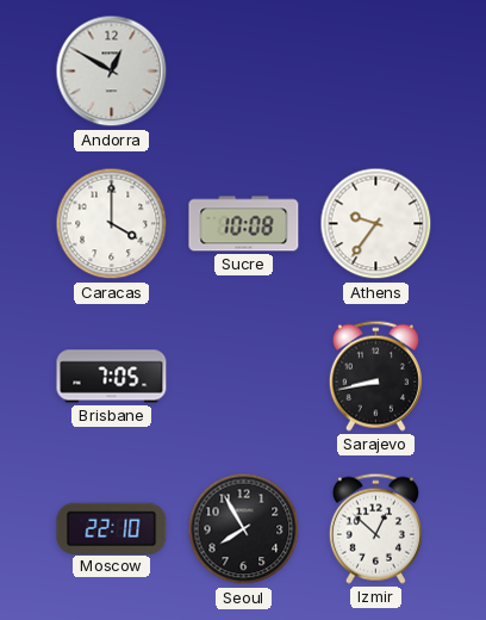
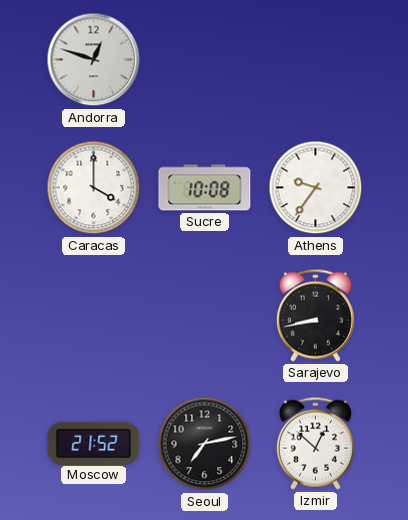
Andorra: 12:50 -> 12:48 (94, 60)
Brisbane: 7:05 -> none (112, 377)
Moscow: 22:10 -> 21:52 (94, 443)
Seoul: 7:55 -> 7:13 (205, 444)
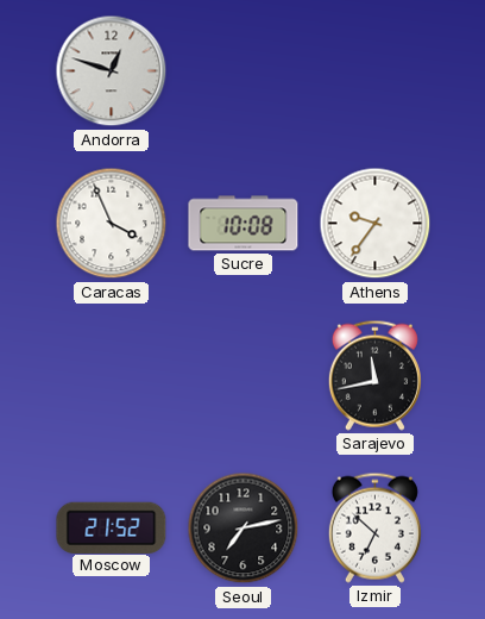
Caracas: 4:00 -> 3:56 (112, 224)
Sarajevo: 8:43 -> 11:43 (374, 375)
Izmir: 12:52 -> 6:52 (374, 527)
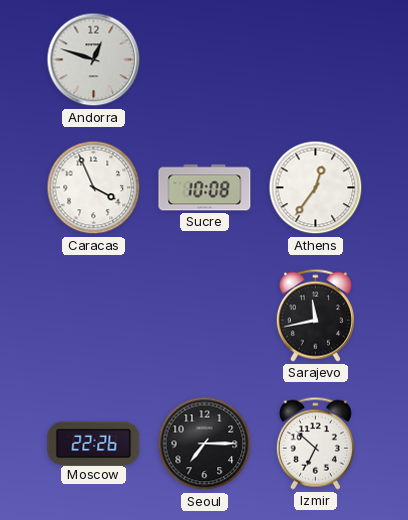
Athens: 9:36 -> 12:36 (316, 188)
Moscow: 21:52 -> 22:26 (94, 443)
Seoul: 7:13 -> 7:15 (205, 444)
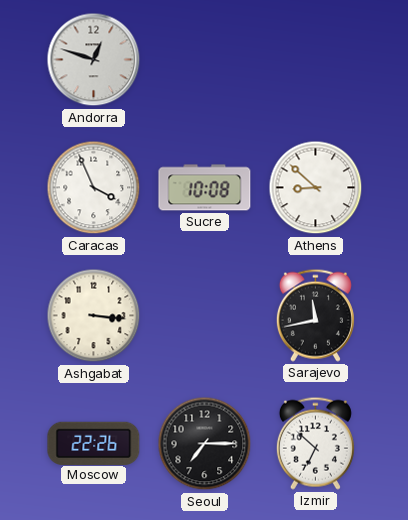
Athens: 12:36 -> 8:52 (316, 188)
Ashgabat: none -> 3:16 (94, 316)
